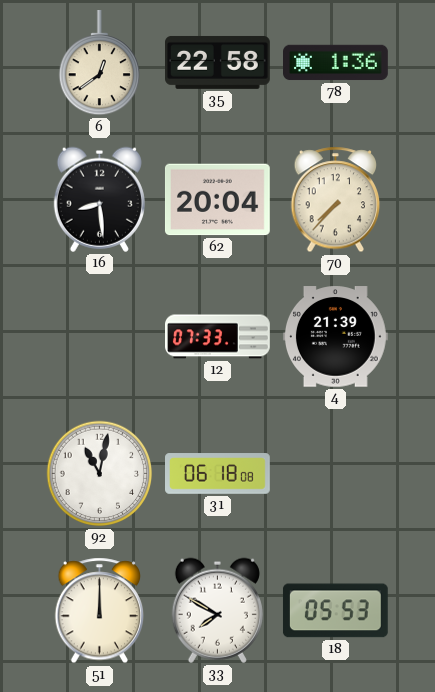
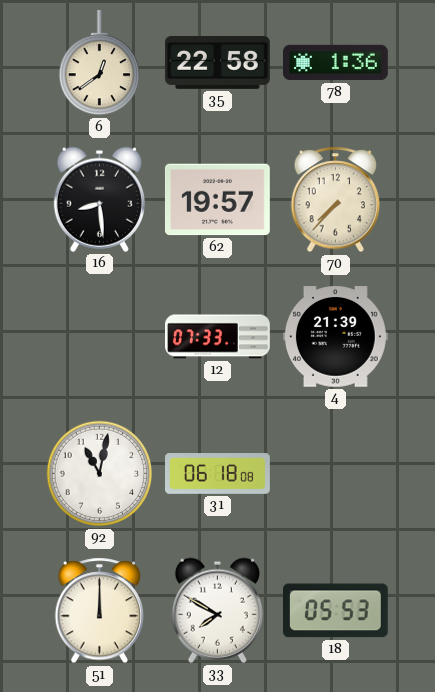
62: 20:04 -> 19:57 (217, 200)
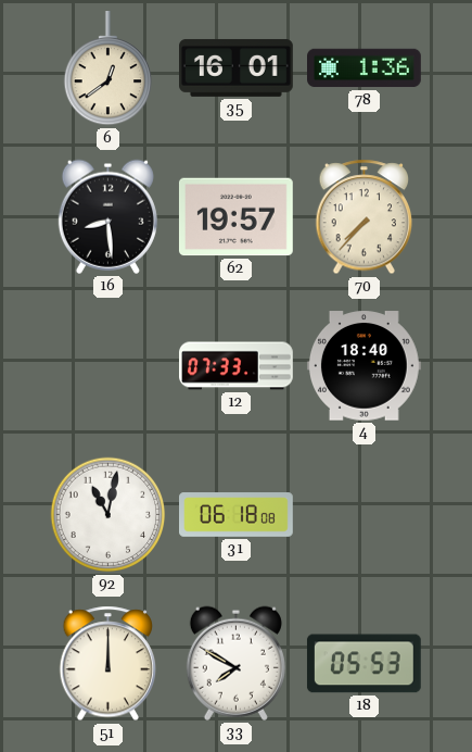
35: 22:58 -> 16:01 (237, 67)
4: 21:39 -> 18:40 (363, 366)
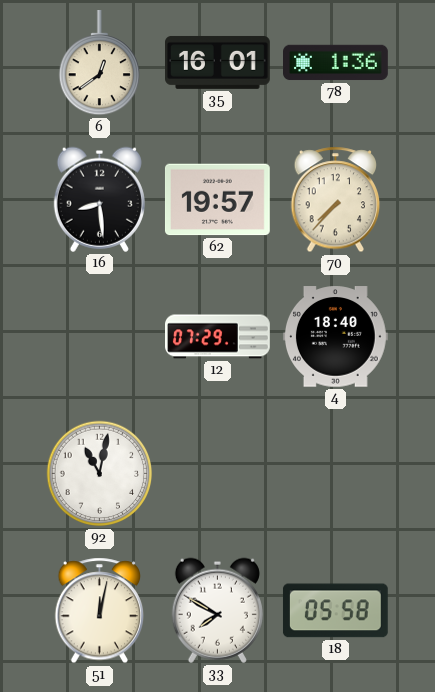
12: 07:33 -> 07:29 (218, 337)
31: 06:18 -> none (237, 515)
51: 12:00 -> 12:02 (100, 611)
18: 05:53 -> 05:58 (335, 611)
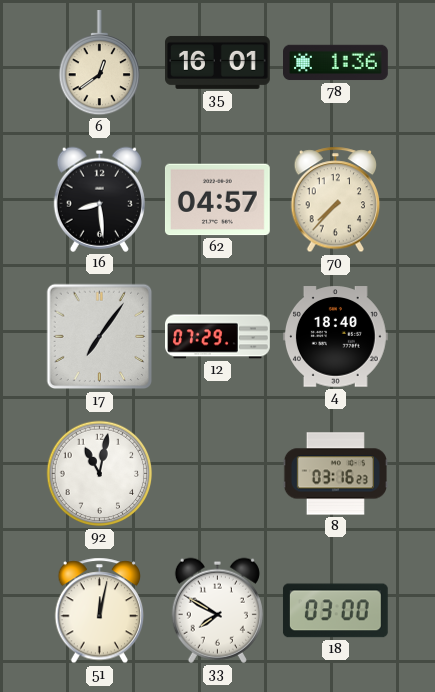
62: 19:57 -> 04:57 (217, 200)
17: none -> 7:06 (100, 337)
8: none -> 03:16 (335, 474)
18: 05:58 -> 03:00 (335, 611)
